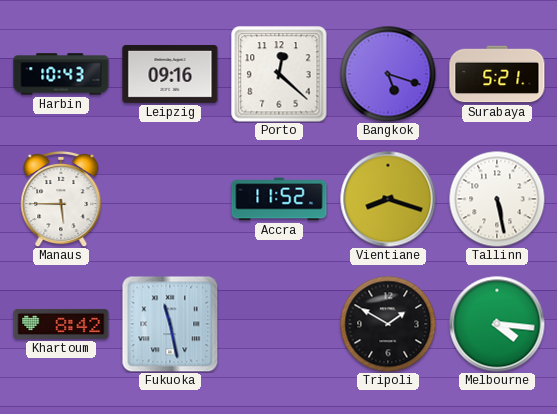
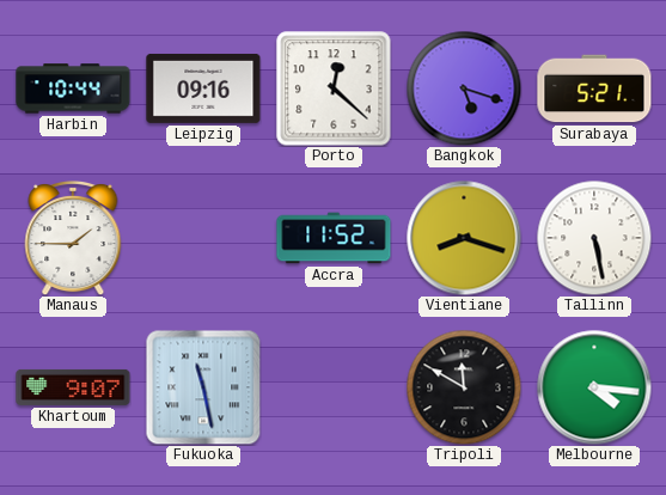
Harbin: 10:43 -> 10:44 (73, 88)
Manaus: 5:45 -> 1:45 (73, 238)
Khartoum: 8:42 -> 9:07 (73, 387)
Tripoli: 1:50 -> 11:50 (464, 387)
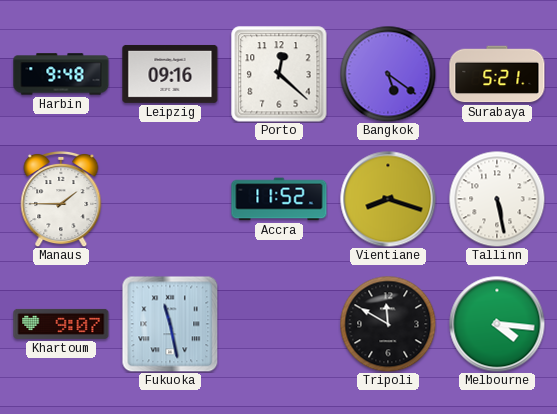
Harbin: 10:44 -> 9:48 (61, 74)
Bangkok: 5:18 -> 5:21 (388, 74)
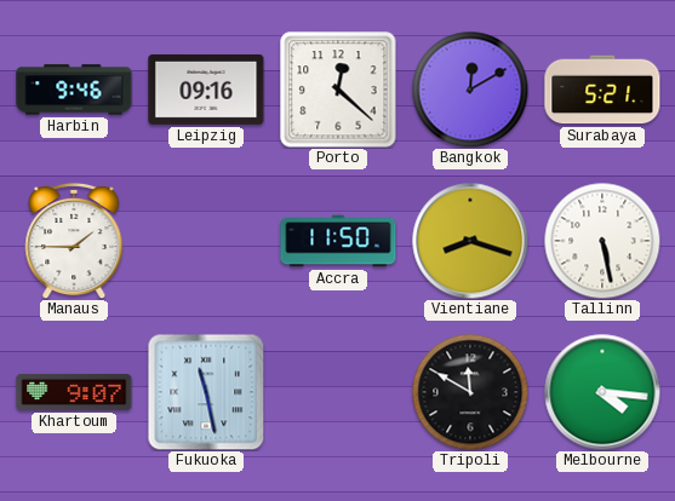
Harbin: 9:48 -> 9:46 (74, 90)
Bangkok: 5:21 -> 12:10 (470, 90)
Accra: 11:52 -> 11:50 (338, 241)
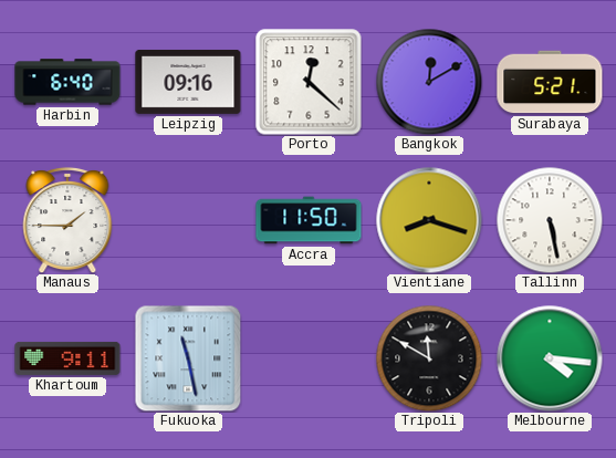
Harbin: 9:46 -> 6:40 (67, 82)
Khartoum: 9:07 -> 9:11 (67, 358)
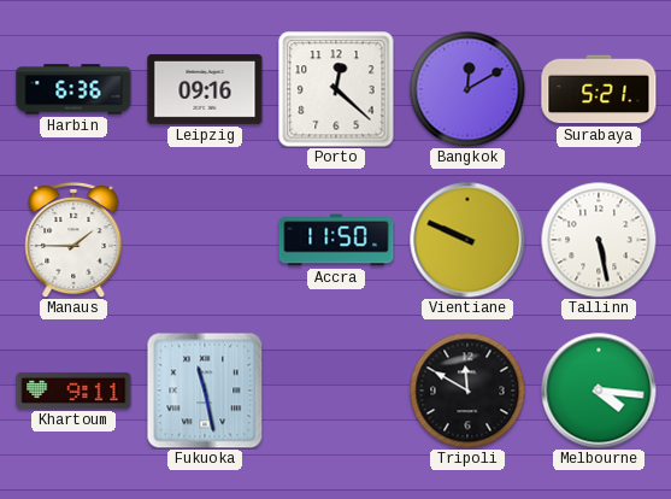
Harbin: 6:40 -> 6:36 (73, 89)
Vientiane: 8:18 -> 9:49 (467, 240)
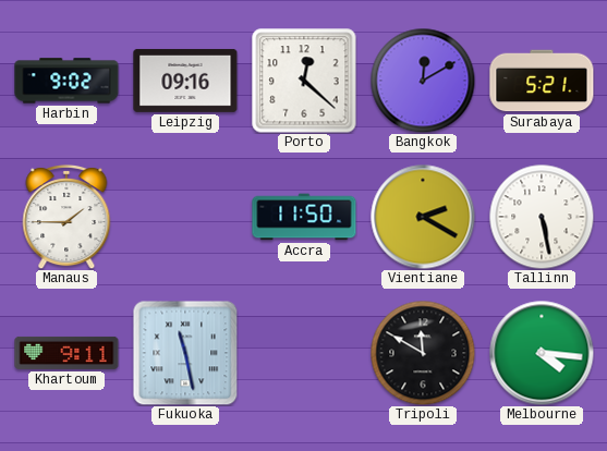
Harbin: 6:36 -> 9:02 (66, 81)
Vientiane: 9:49 -> 2:20 (423, 217)
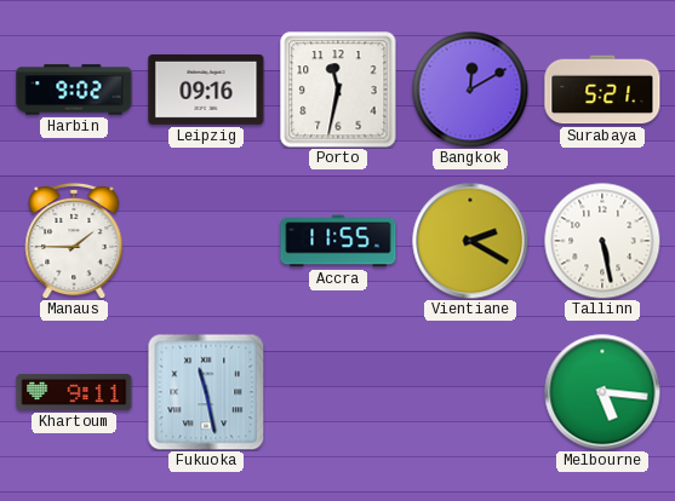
Porto: 12:22 -> 11:32 (338, 90)
Accra: 11:50 -> 11:55 (338, 241)
Tripoli: 11:50 -> none (423, 353)
Melbourne: 4:16 -> 5:16 (602, 392)
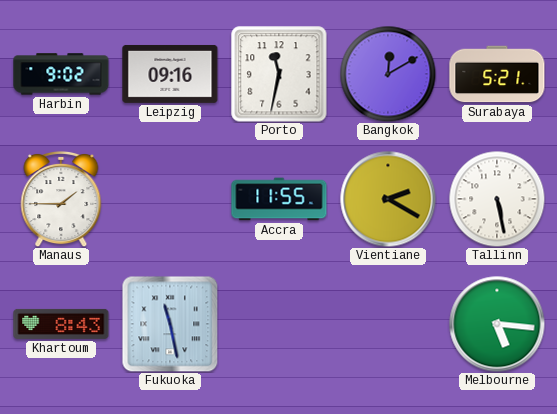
Khartoum: 9:11 -> 8:43 (61, 324)
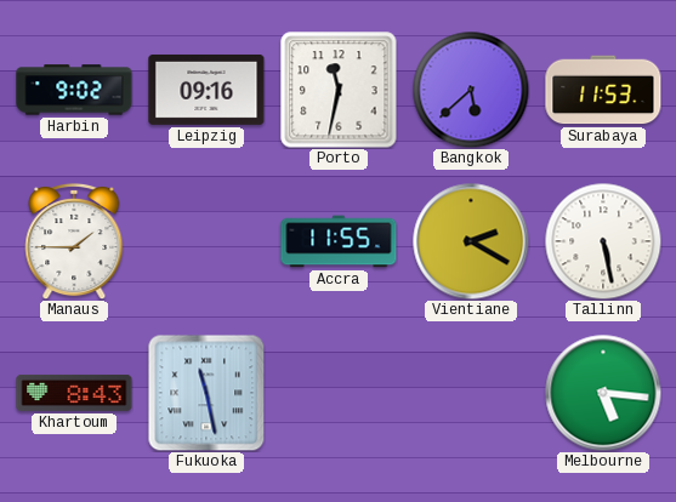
Bangkok: 12:10 -> 5:38 (471, 90)
Surabaya: 5:21 -> 11:53 (603, 90)
